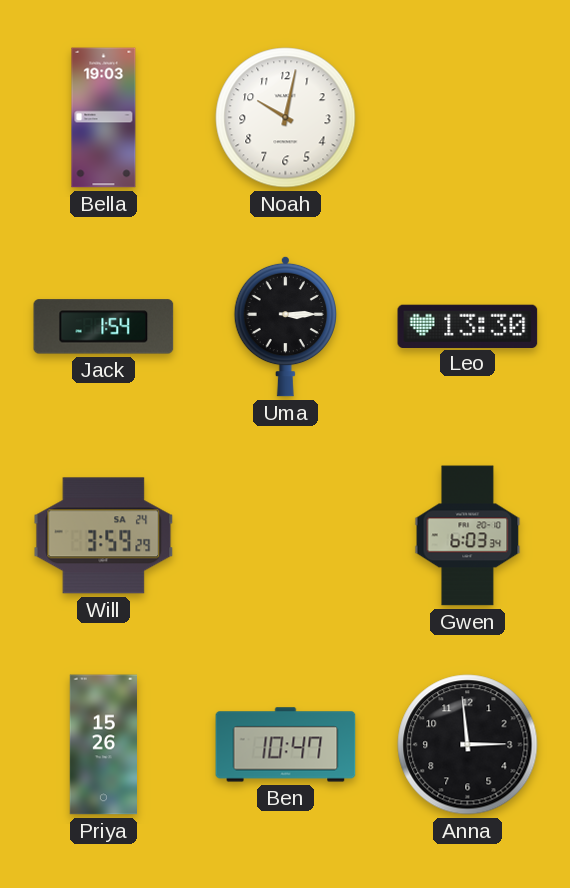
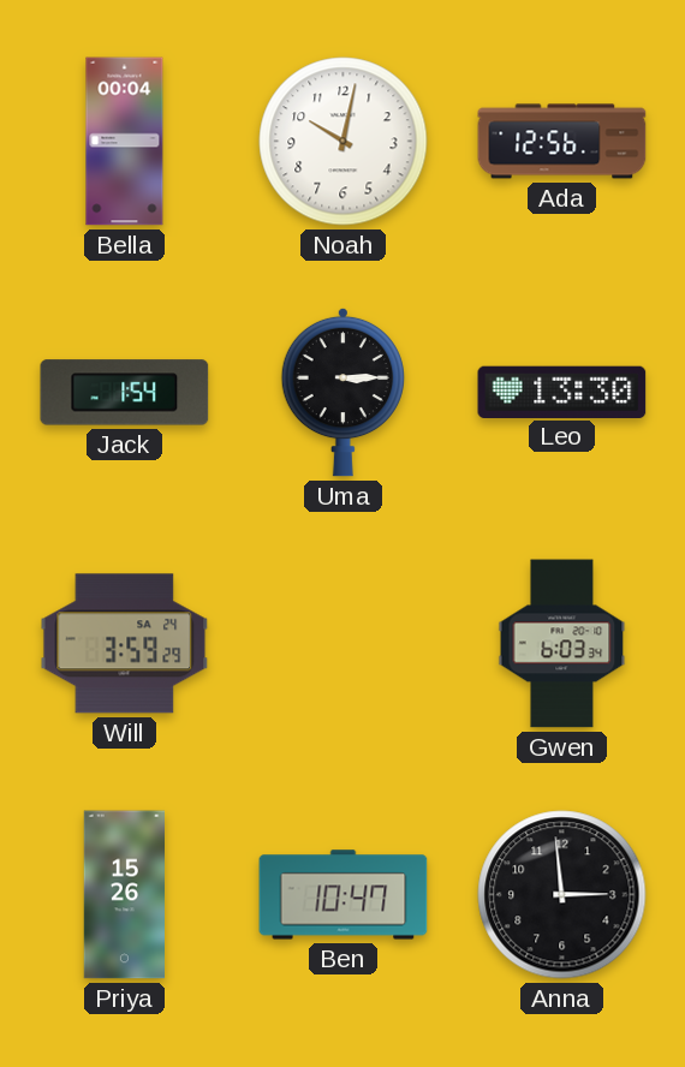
Bella: 19:03 -> 00:04 (125, 142)
Ada: none -> 12:56 (562, 142)
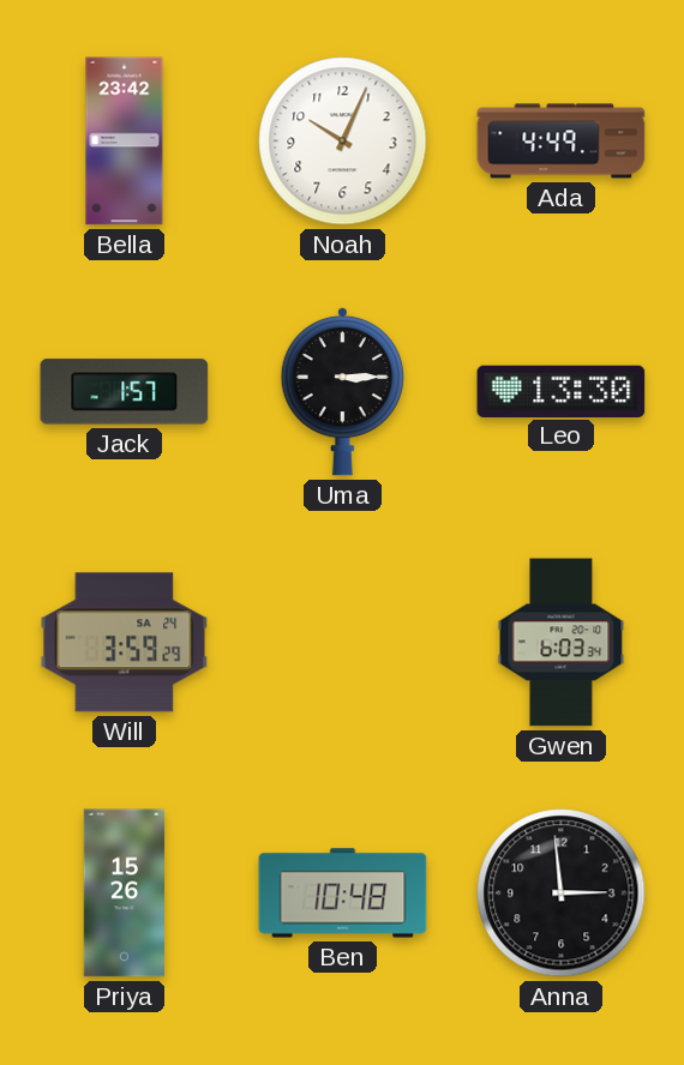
Bella: 00:04 -> 23:42 (125, 142)
Noah: 10:02 -> 10:04 (343, 142)
Ada: 12:56 -> 4:49 (562, 142)
Jack: 1:54 -> 1:57 (125, 392)
Ben: 10:47 -> 10:48 (343, 893)
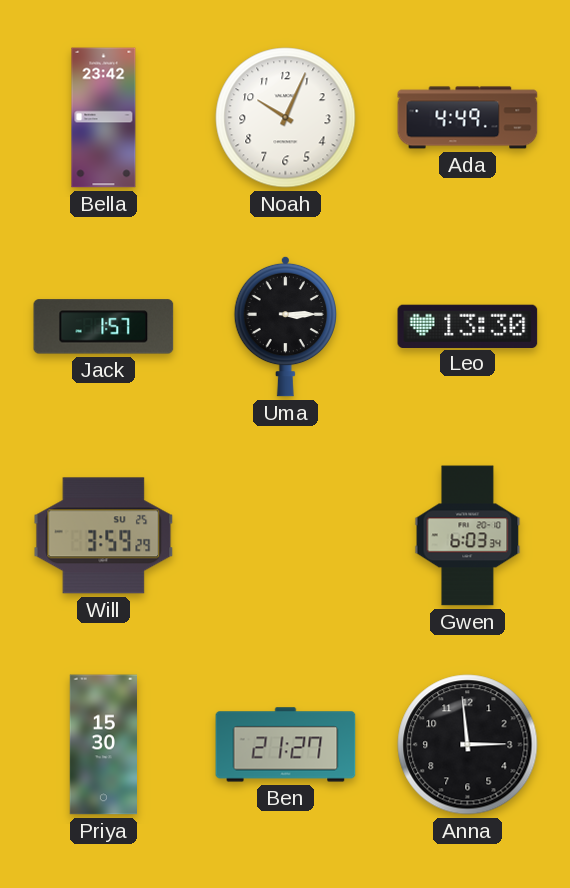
Will date: SA 24 -> SU 25 (104, 536)
Priya: 15:26 -> 15:30 (103, 745)
Ben: 10:48 -> 21:27 (286, 745)
